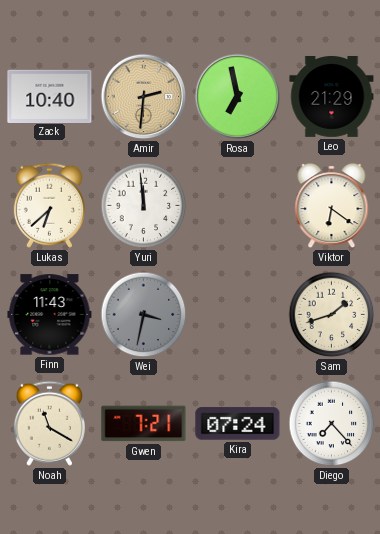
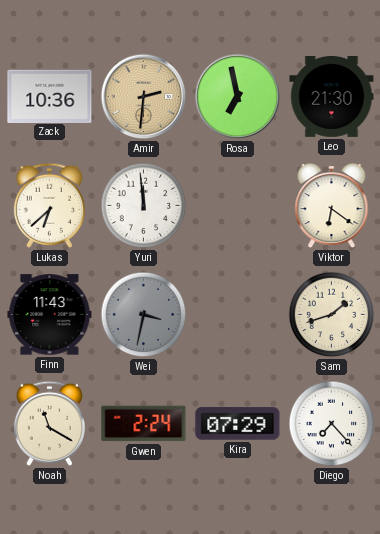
Zack: 10:40 -> 10:36 (50, 96)
Leo: 21:29 -> 21:30 (332, 96)
Gwen: 7:21 -> 2:24 (144, 424)
Kira: 07:24 -> 07:29 (238, 424)
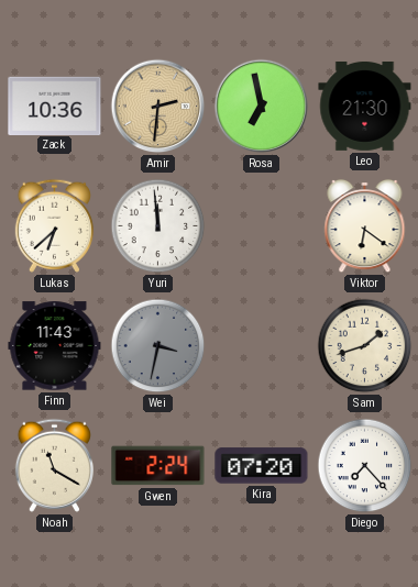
Kira: 07:29 -> 07:20 (262, 466)
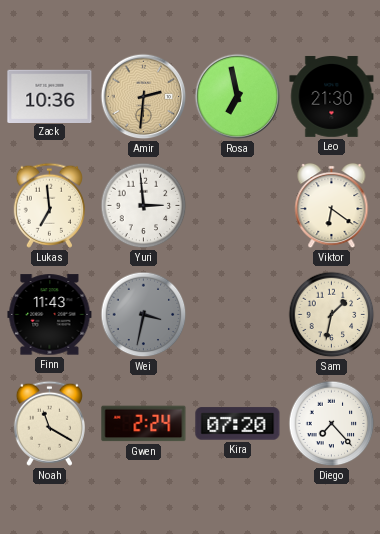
Lukas: 6:38 -> 6:59 (49, 205)
Yuri: 11:59 -> 2:59 (144, 206)
Sam: 1:42 -> 1:32 (332, 315)
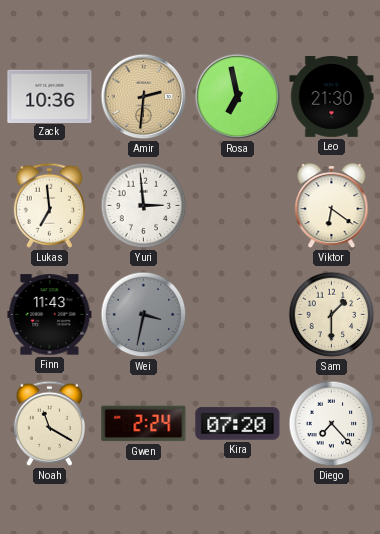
Sam: 1:32 -> 1:30 (332, 315)
